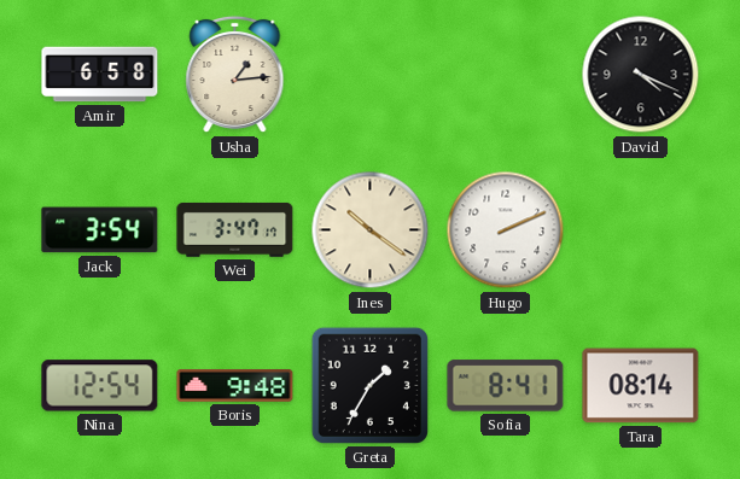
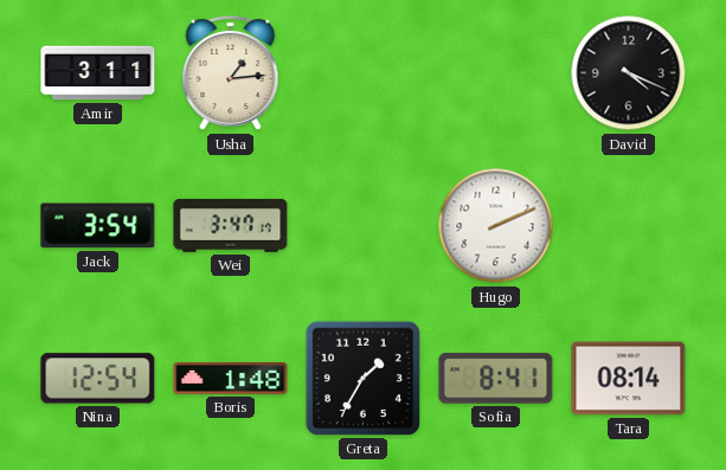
Amir: 6:58 -> 3:11 (98, 73)
Ines: 10:21 -> none (371, 230)
Boris: 9:48 -> 1:48 (231, 379)
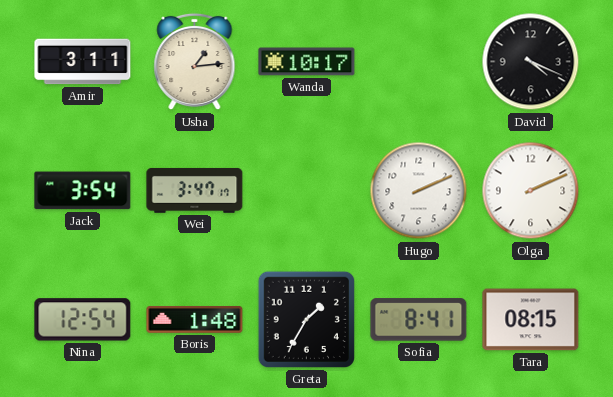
Wanda: none -> 10:17 (307, 62)
Olga: none -> 2:11 (531, 191)
Tara: 08:14 -> 08:15 (531, 320)
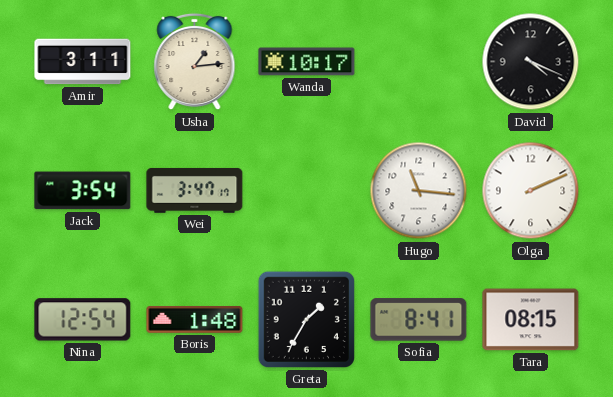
Hugo: 2:11 -> 11:16 (419, 191)
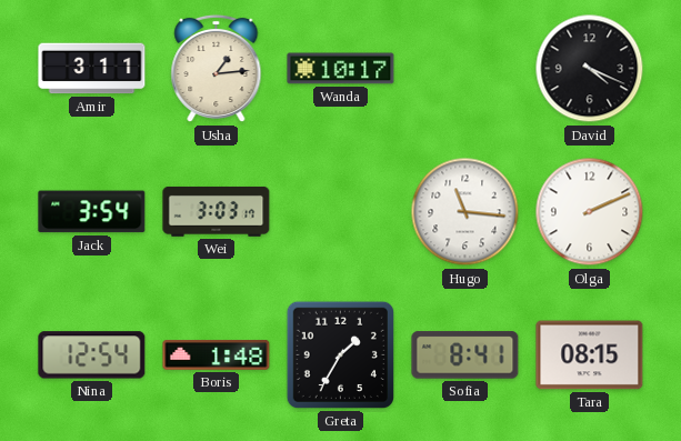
Wei: 3:47 -> 3:03 (217, 212)
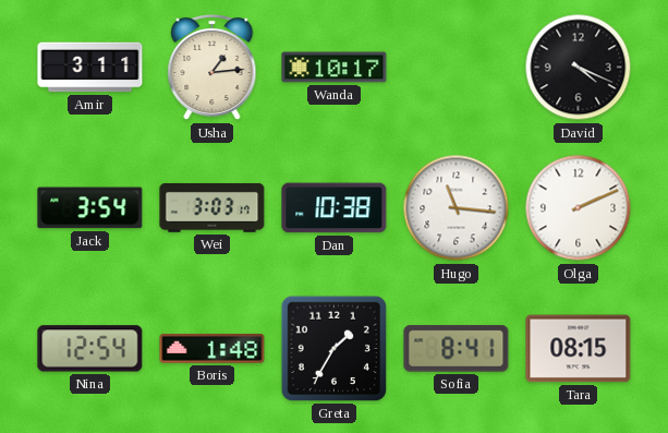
Dan: none -> 10:38 (335, 208)
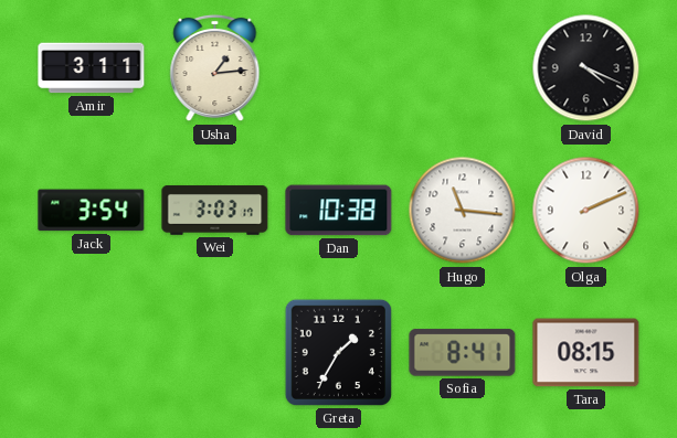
Wanda: 10:17 -> none (335, 68)
Nina: 12:54 -> none (90, 349)
Boris: 1:48 -> none (212, 349)
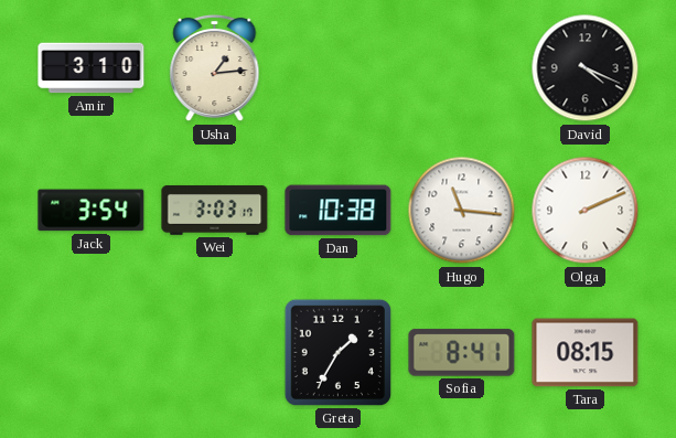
Amir: 3:11 -> 3:10 (92, 68)
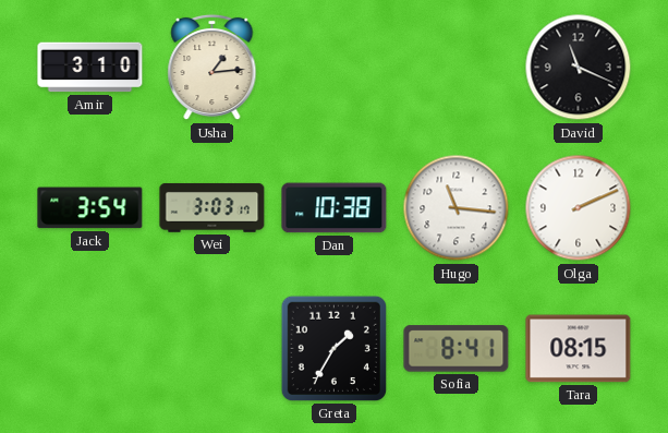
David: 4:19 -> 11:19 (579, 68)
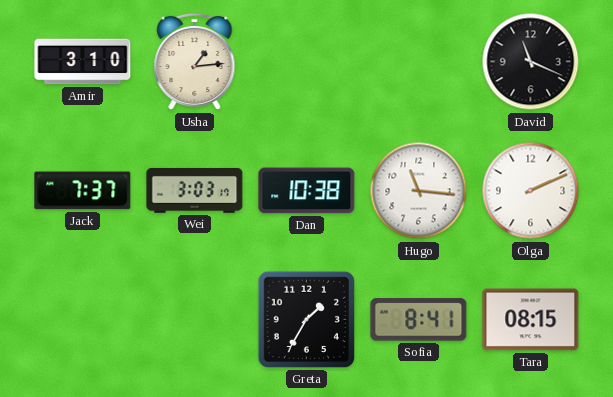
Jack: 3:54 -> 7:37 (83, 191)
